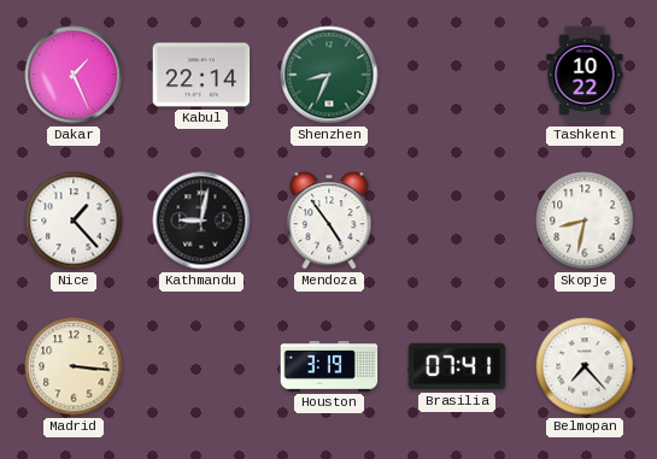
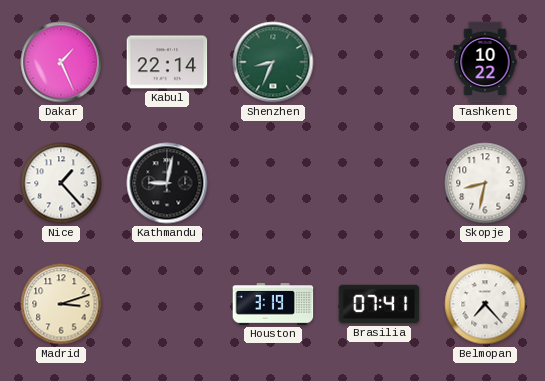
Mendoza: 4:54 -> none (329, 220)
Madrid: 3:16 -> 3:12 (61, 304)
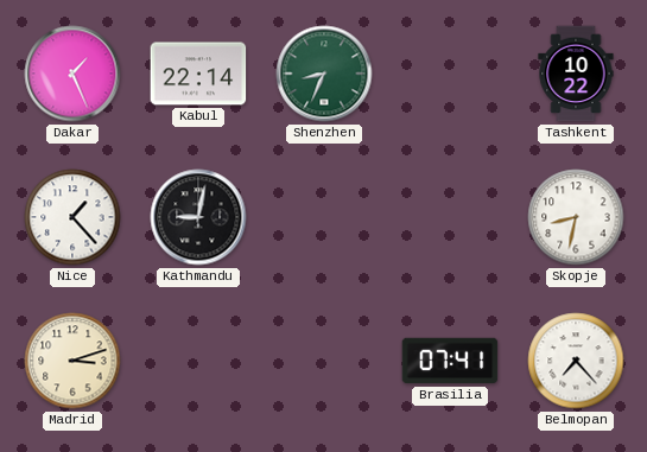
Houston: 3:19 -> none (273, 305)
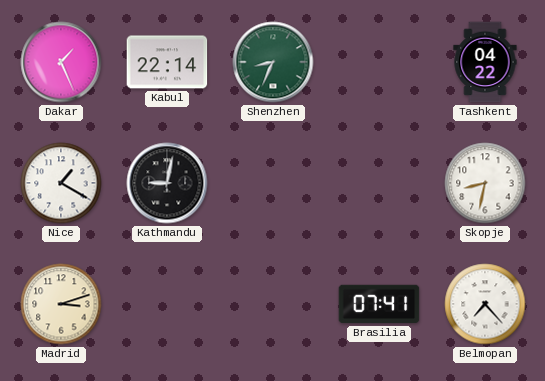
Tashkent: 10:22 -> 04:22 (485, 62)
Nice: 1:23 -> 1:20 (61, 183)
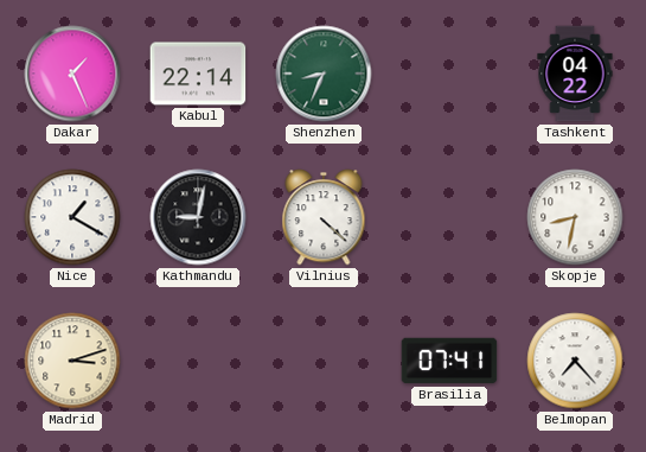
Vilnius: none -> 4:22 (324, 217)
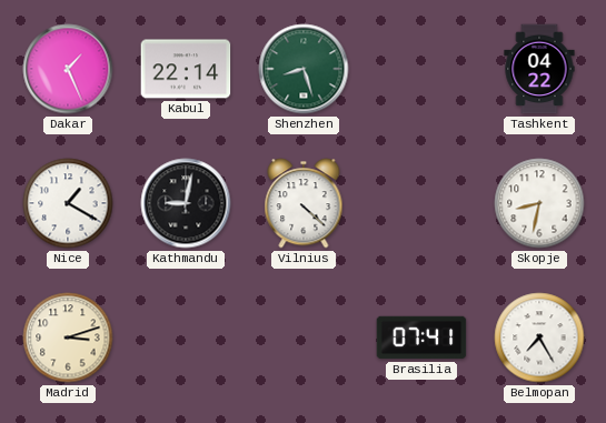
Shenzhen: 8:34 -> 8:27 (304, 69)
Belmopan: 7:23 -> 7:25 (539, 338)
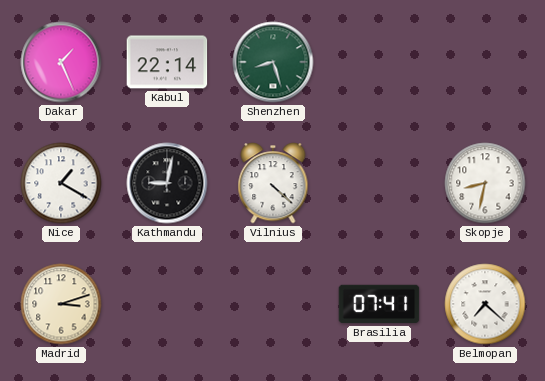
Tashkent: 04:22 -> none (539, 69)
Belmopan: 7:25 -> 7:22 (485, 304)
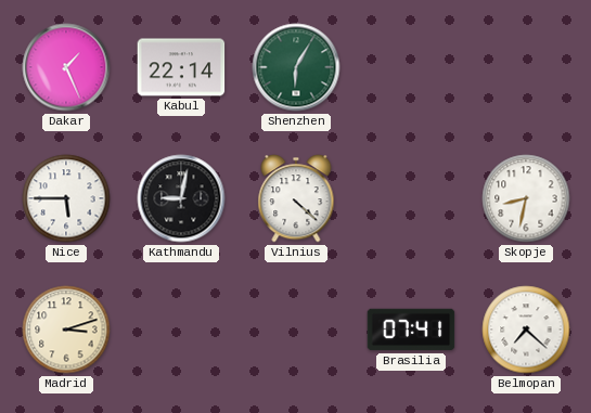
Shenzhen: 8:27 -> 6:05 (296, 67)
Nice: 1:20 -> 5:45 (66, 198)
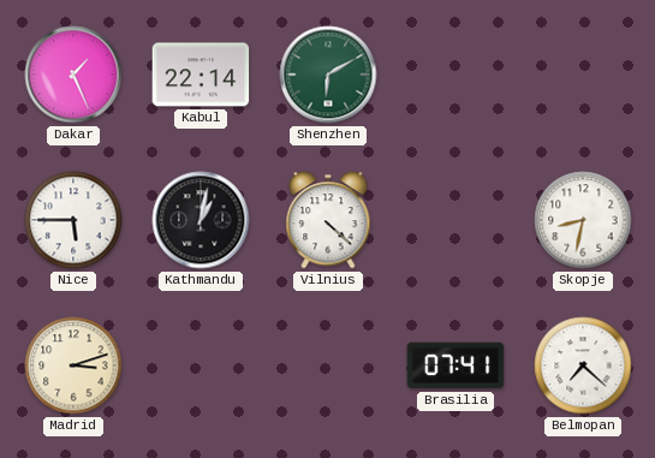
Shenzhen: 6:05 -> 6:10 (328, 75)
Kathmandu: 9:02 -> 1:02 (201, 220)
